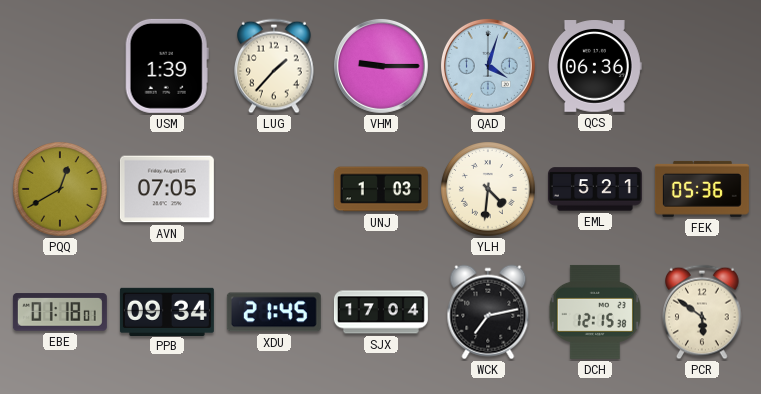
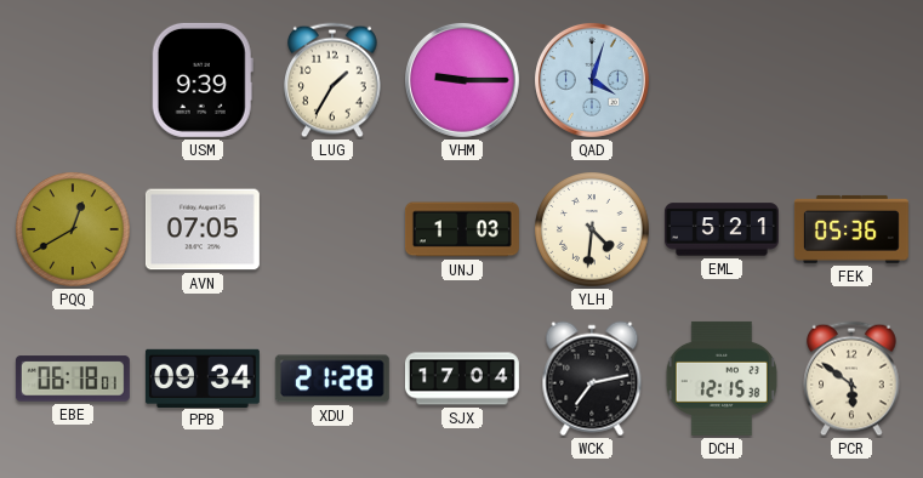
USM: 1:39 -> 9:39 (203, 80)
LUG: 1:37 -> 1:35 (332, 80)
QCS: 06:36 -> none (594, 66)
EBE: 01:18 -> 06:18 (73, 379)
XDU: 21:45 -> 21:28 (332, 379)
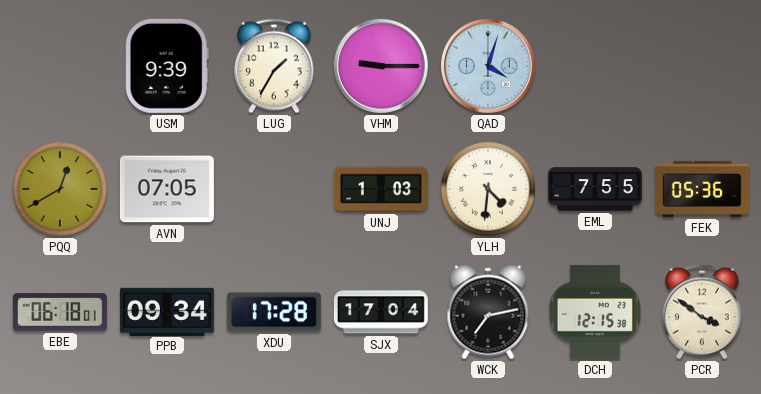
EML: 5:21 -> 7:55 (595, 189)
XDU: 21:28 -> 17:28 (274, 312)
PCR: 5:51 -> 3:51 (702, 312)
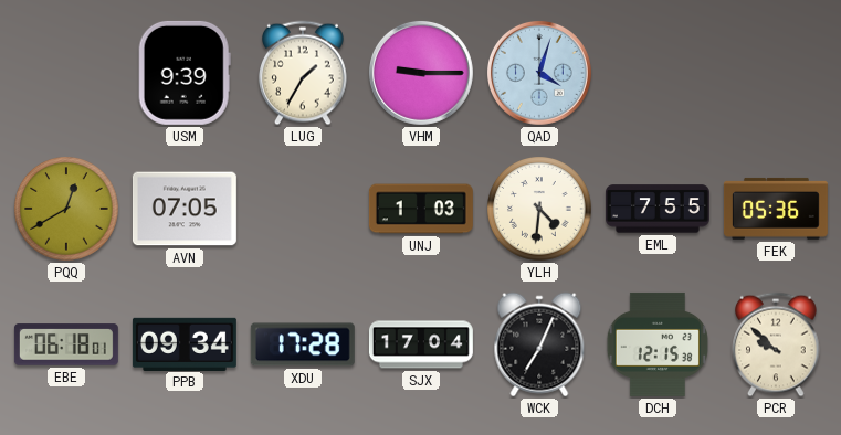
WCK: 7:13 -> 7:04 (539, 344)
PCR: 3:51 -> 9:52 (776, 344)
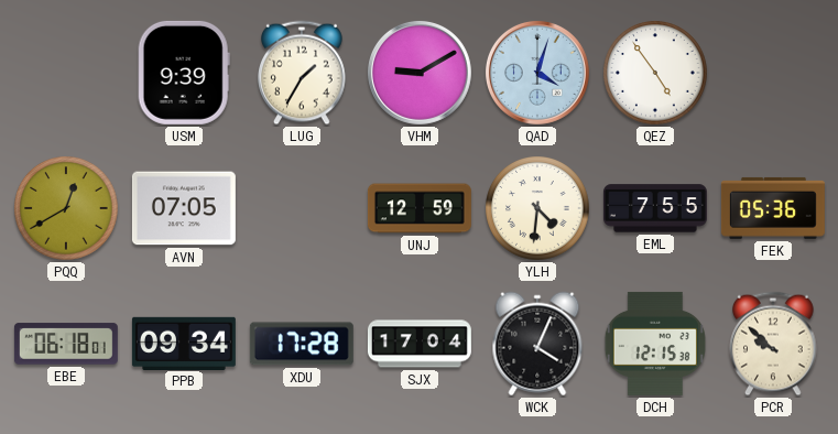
VHM: 9:15 -> 9:10 (420, 73)
QEZ: none -> 4:54 (655, 73)
UNJ: 1:03 -> 12:59 (420, 208)
WCK: 7:04 -> 4:04 (537, 344)
